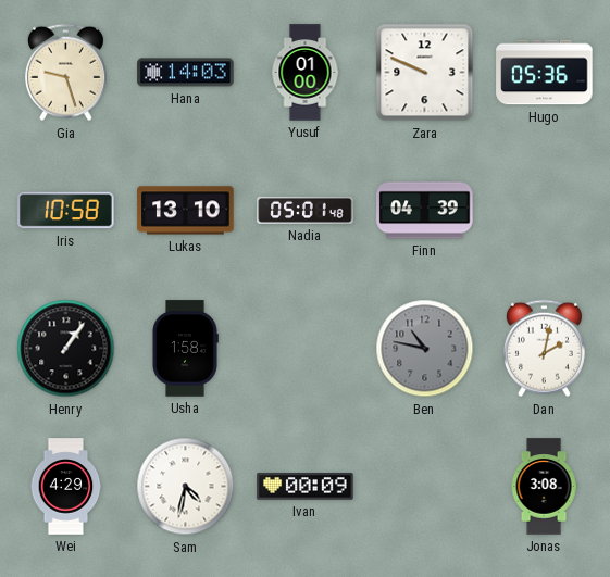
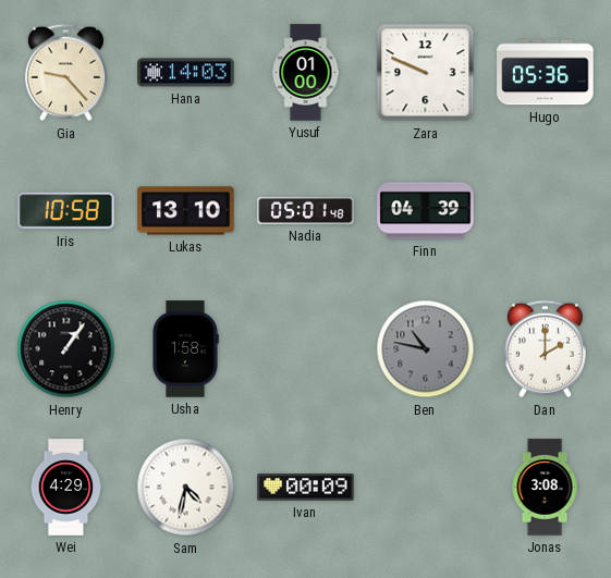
Gia: 9:27 -> 9:23 (65, 73)
Dan: 2:02 -> 2:00 (545, 349)
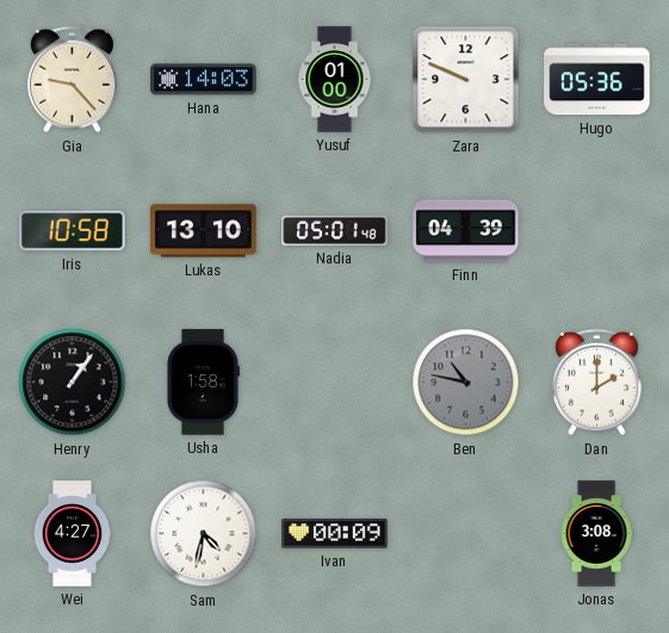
Wei: 4:29 -> 4:27 (73, 534)
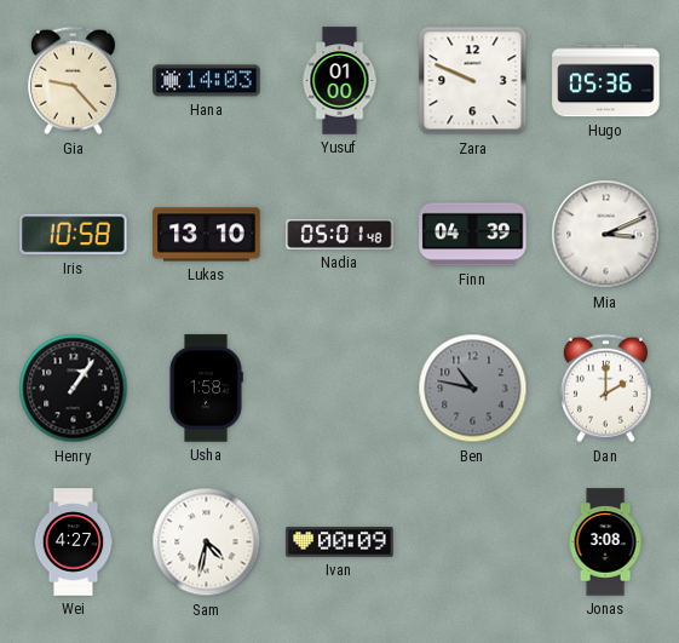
Mia: none -> 3:11 (606, 235)
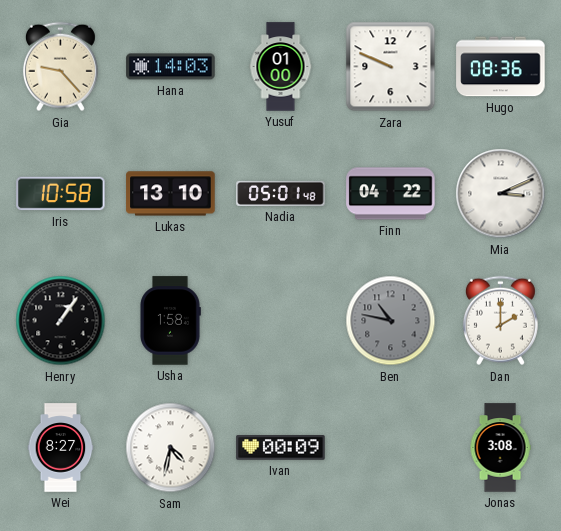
Hugo: 05:36 -> 08:36 (501, 67)
Finn: 04:39 -> 04:22 (391, 194)
Wei: 4:27 -> 8:27 (61, 448)
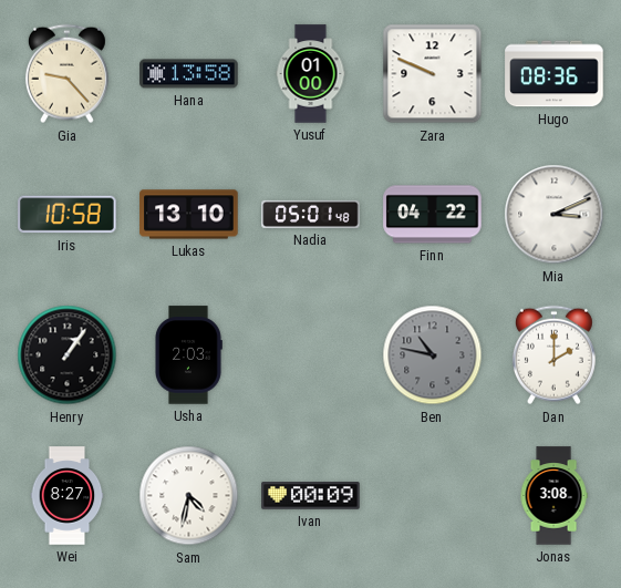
Hana: 14:03 -> 13:58 (189, 74)
Usha: 1:58 -> 2:03 (188, 355)
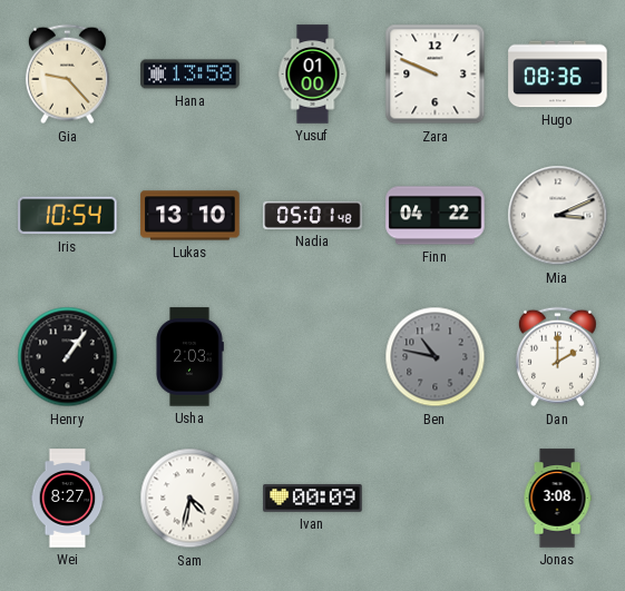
Iris: 10:58 -> 10:54 (68, 216)
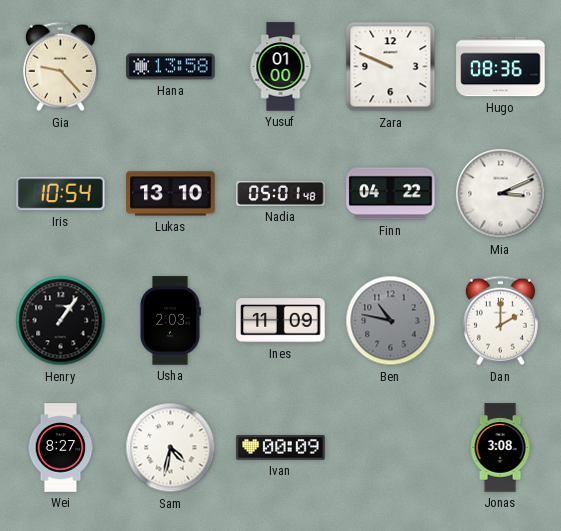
Ines: none -> 11:09 (281, 321)
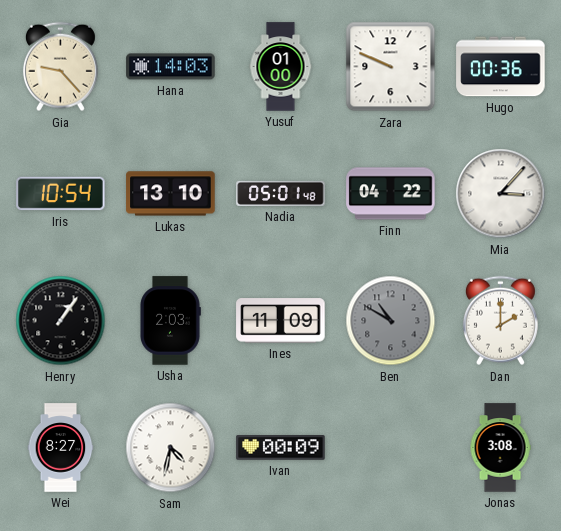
Hana: 13:58 -> 14:03 (171, 67)
Hugo: 08:36 -> 00:36 (501, 67)
Mia: 3:11 -> 3:07 (501, 194)
Ben: 10:47 -> 10:50 (391, 321)
